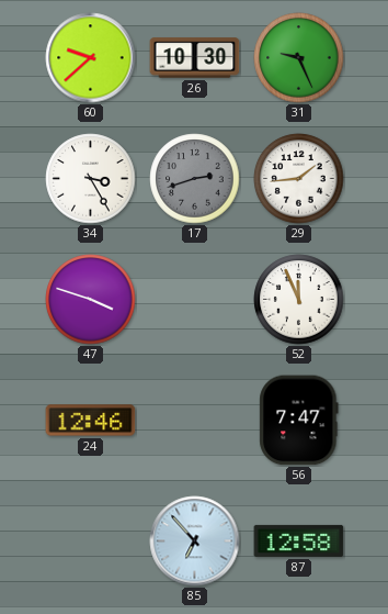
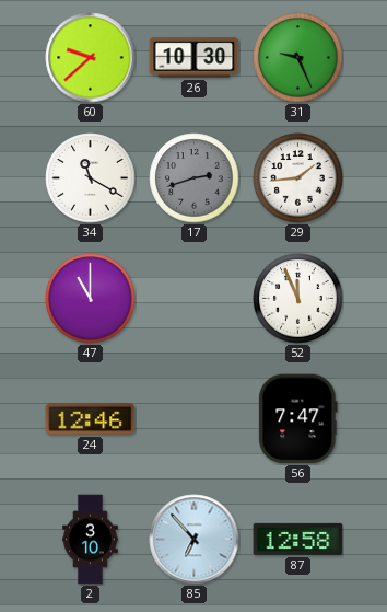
34: 3:25 -> 11:20 (91, 178)
47: 3:48 -> 11:00 (91, 299)
2: none -> 3:10 (91, 540)
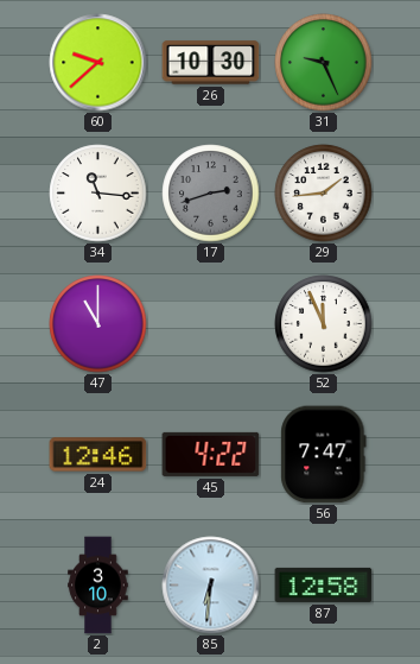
34: 11:20 -> 11:16 (98, 194)
45: none -> 4:22 (211, 454)
85: 6:53 -> 6:31 (211, 586)
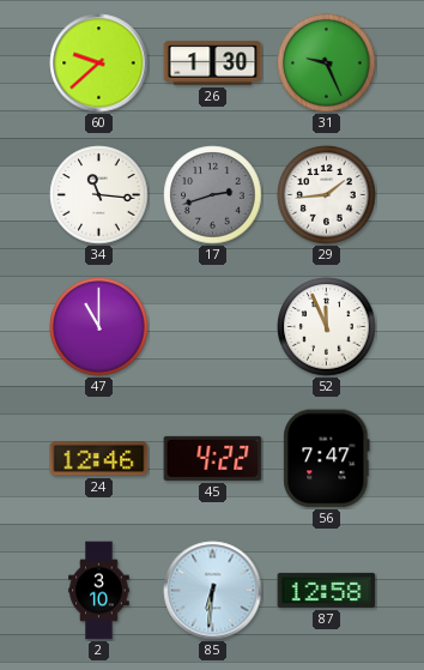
26: 10:30 -> 1:30 (213, 64)
